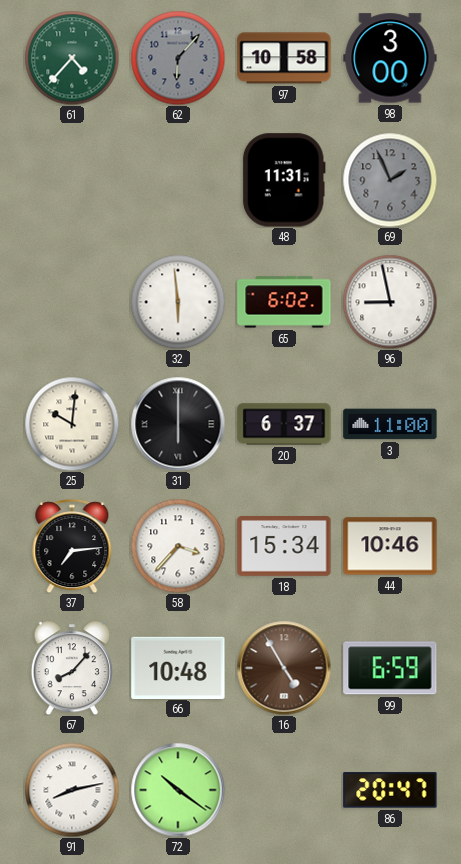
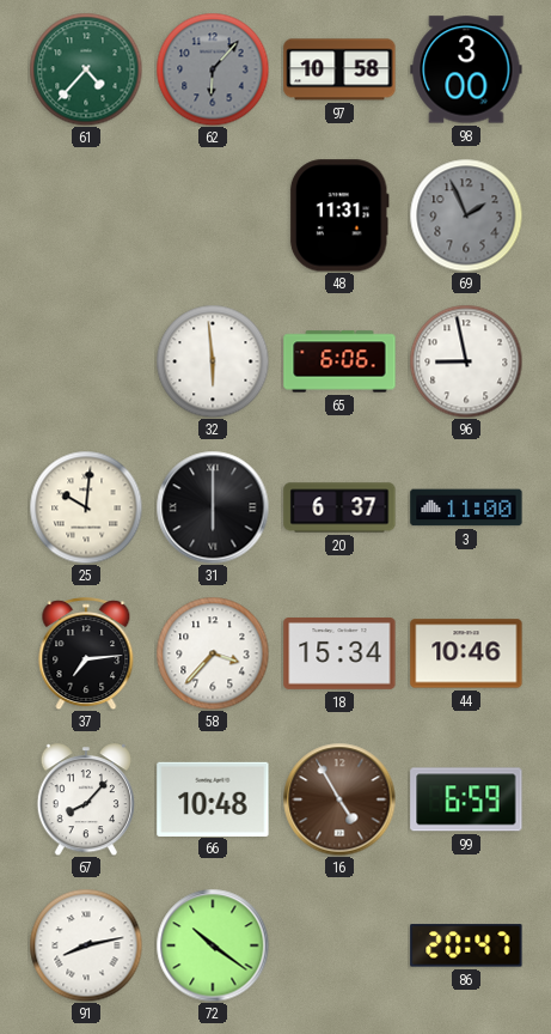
65: 6:02 -> 6:06 (339, 361)
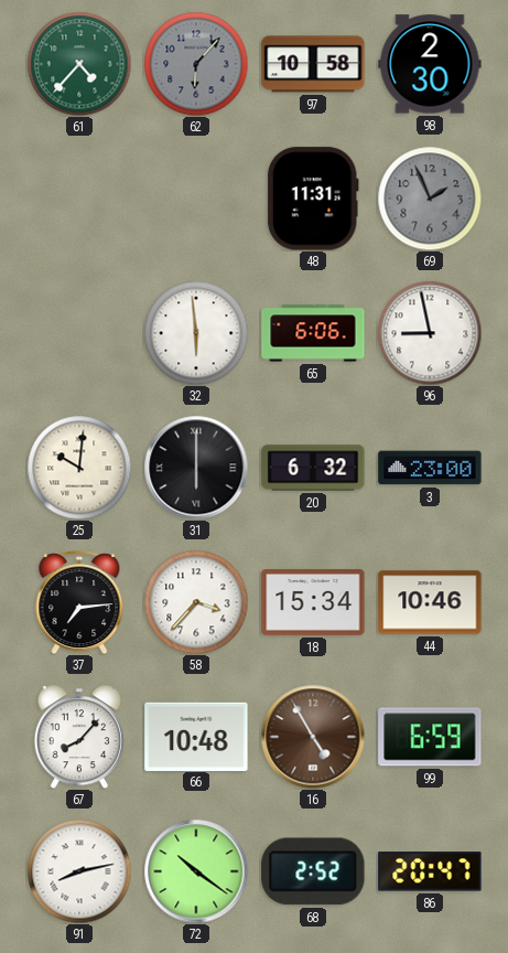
98: 3:00 -> 2:30 (430, 64)
20: 6:37 -> 6:32 (313, 468)
3: 11:00 -> 23:00 (430, 468)
68: none -> 2:52 (313, 871)
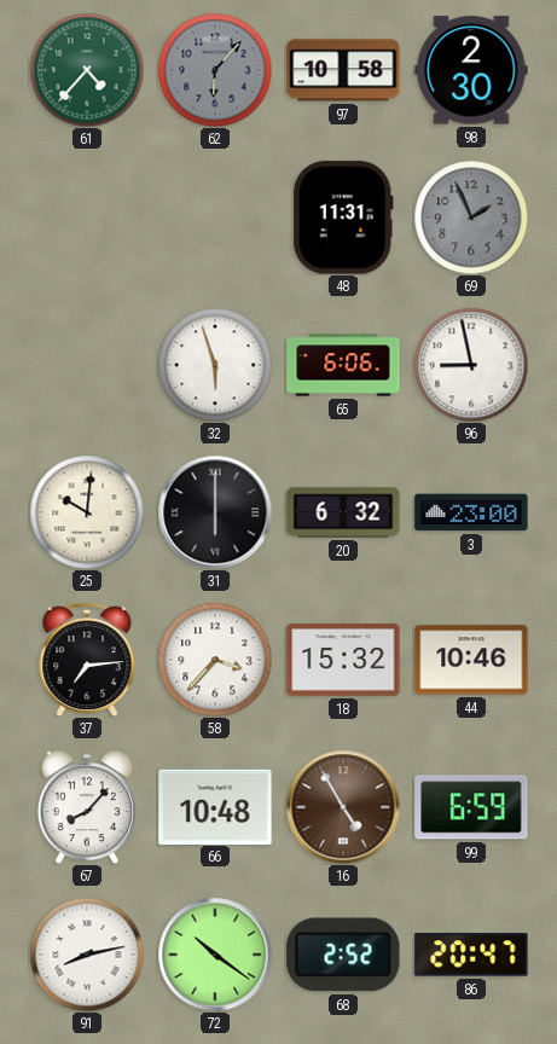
32: 5:59 -> 5:57 (215, 365)
18: 15:34 -> 15:32 (343, 661)
